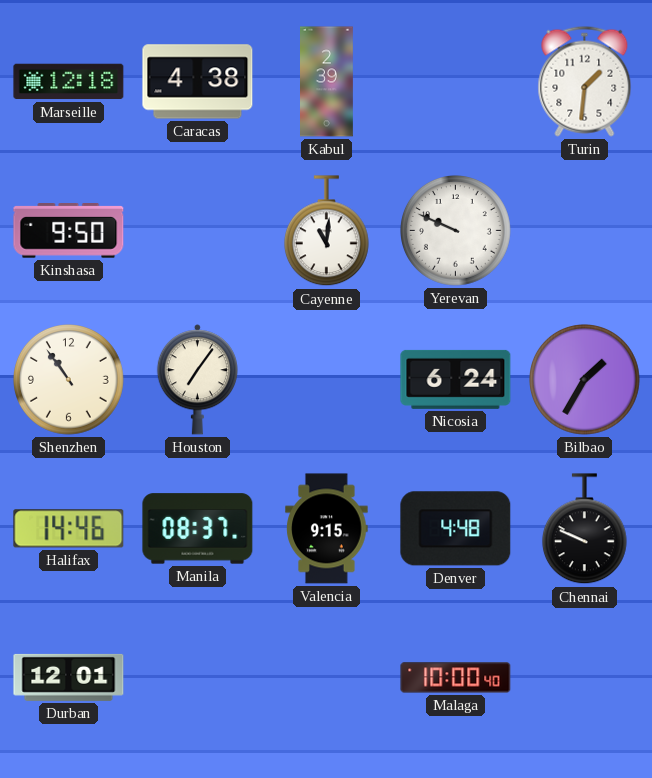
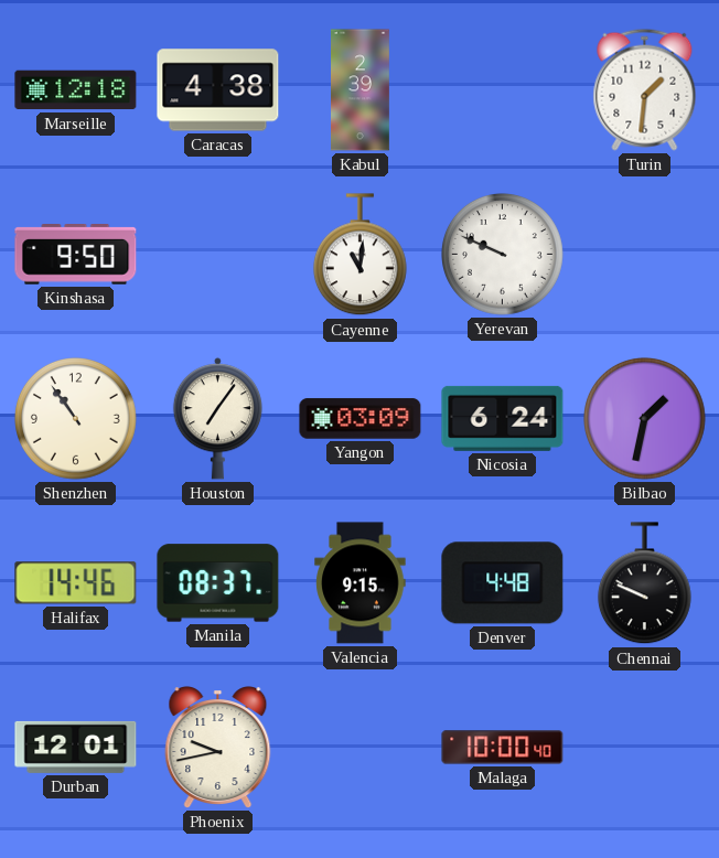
Yangon: none -> 03:09 (361, 419)
Bilbao: 1:35 -> 1:32 (645, 419)
Phoenix: none -> 9:43 (218, 748)
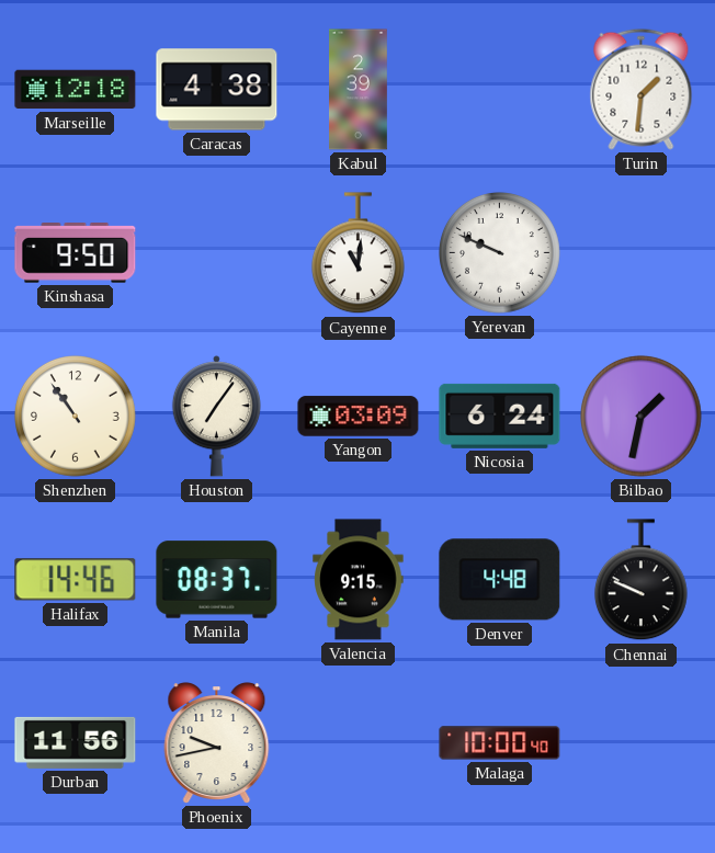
Durban: 12:01 -> 11:56 (76, 742)
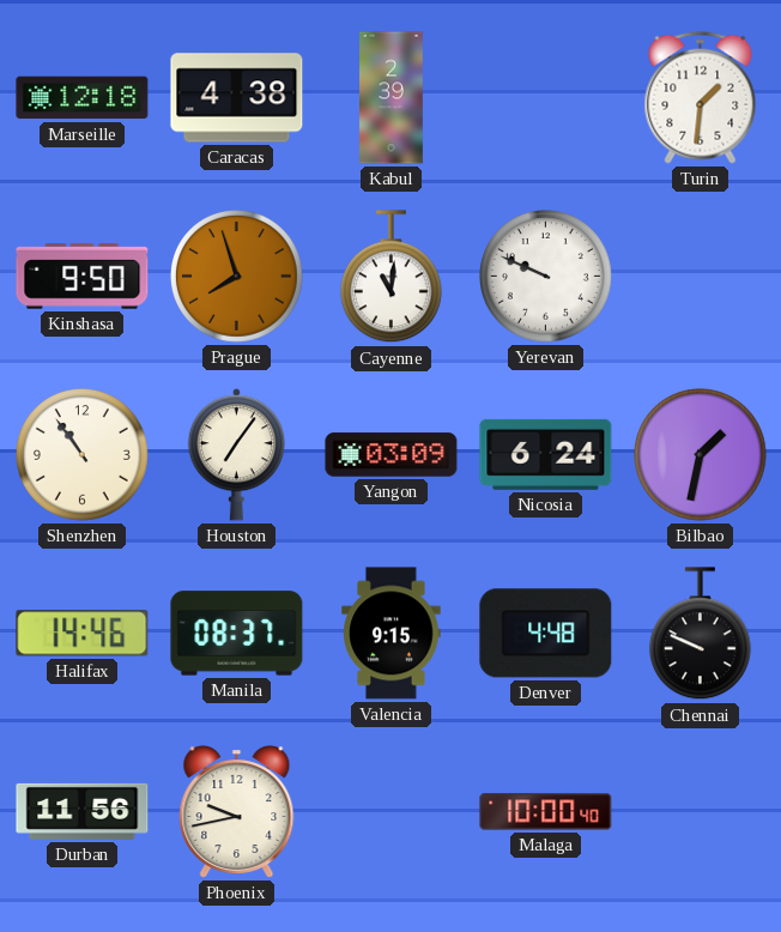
Prague: none -> 7:57 (237, 277)
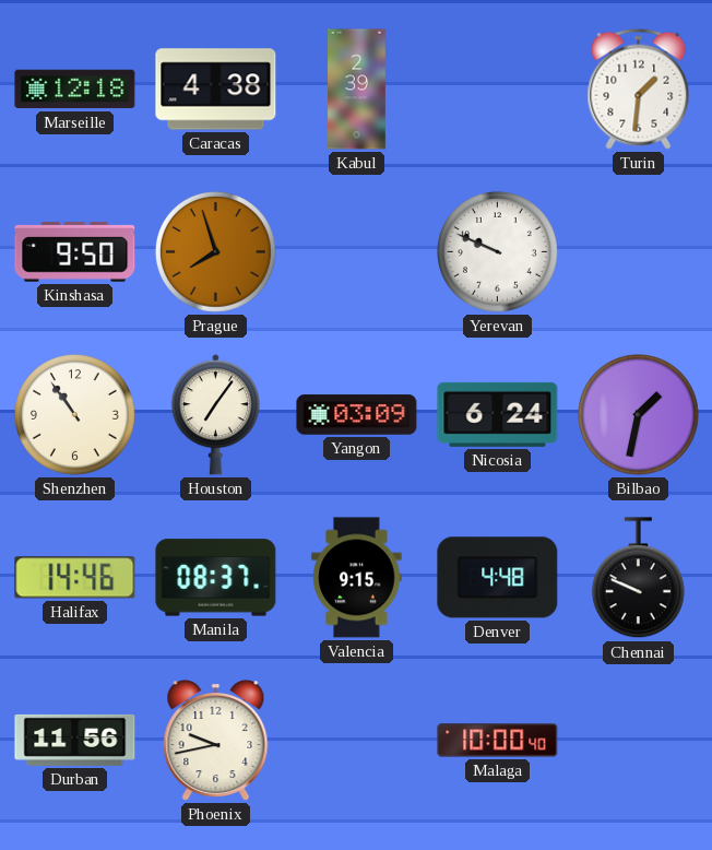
Cayenne: 11:01 -> none (390, 277)
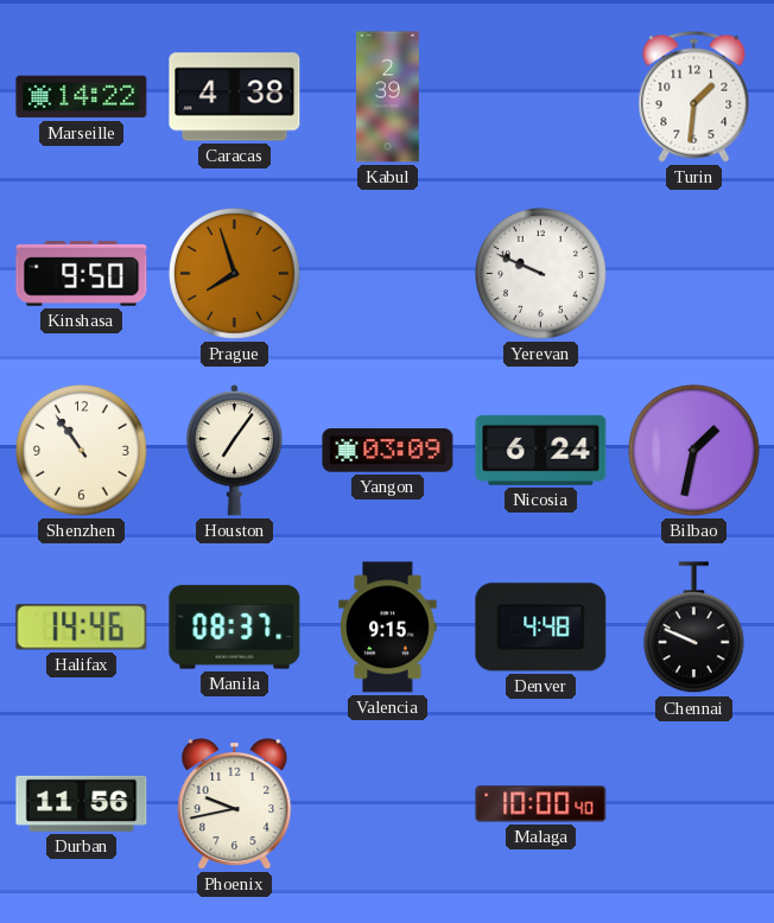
Marseille: 12:18 -> 14:22 (82, 97)
